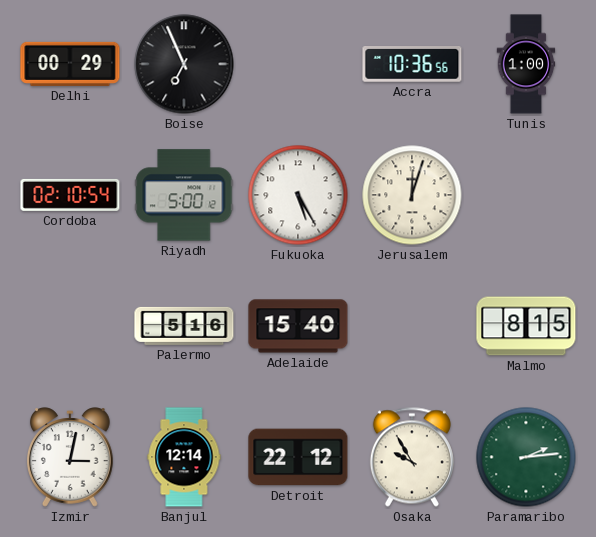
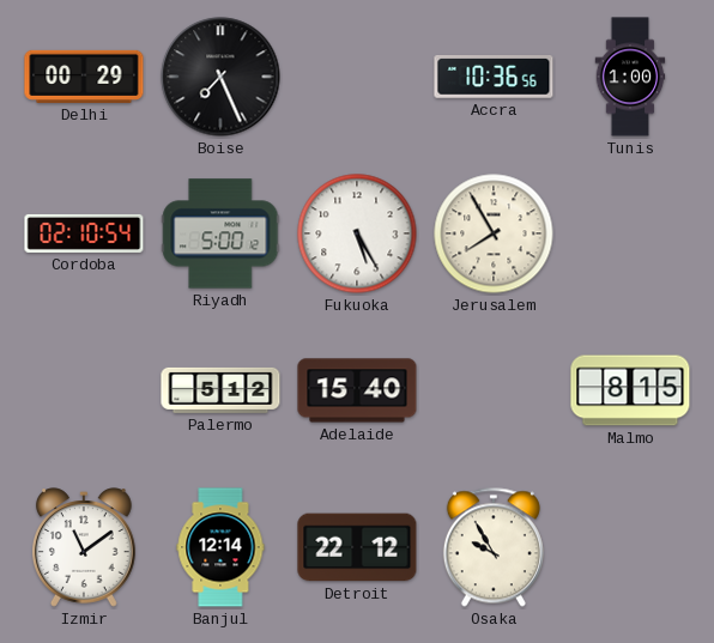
Boise: 6:56 -> 7:26 (220, 77)
Jerusalem: 12:03 -> 7:55 (494, 233)
Palermo: 5:16 -> 5:12 (220, 390)
Izmir: 3:02 -> 11:09 (84, 547)
Paramaribo: 2:14 -> none (526, 457)
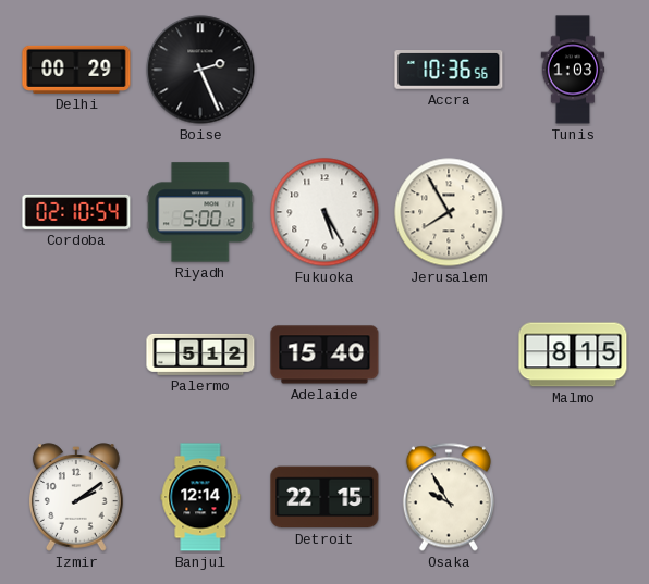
Boise: 7:26 -> 2:26 (200, 70)
Tunis: 1:00 -> 1:03 (573, 70)
Izmir: 11:09 -> 2:09 (76, 497)
Detroit: 22:12 -> 22:15 (324, 497)
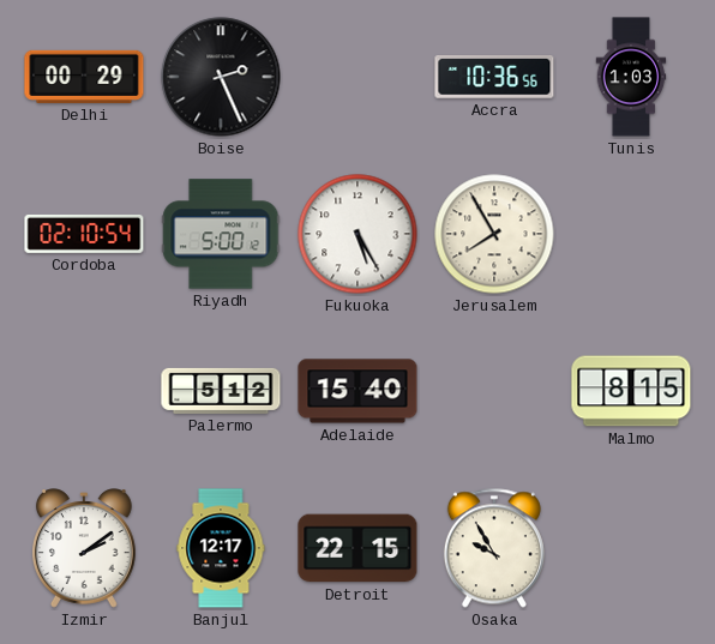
Banjul: 12:14 -> 12:17 (221, 548)
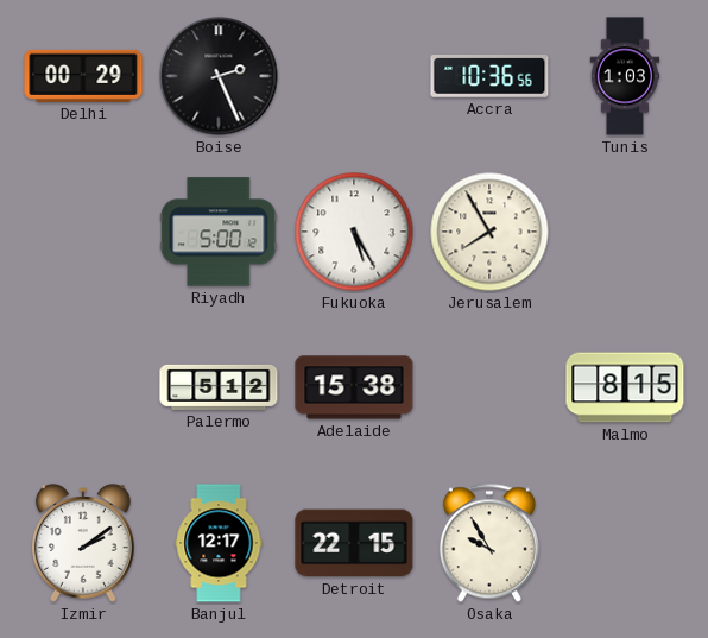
Cordoba: 02:10 -> none (84, 234)
Adelaide: 15:40 -> 15:38 (354, 387)
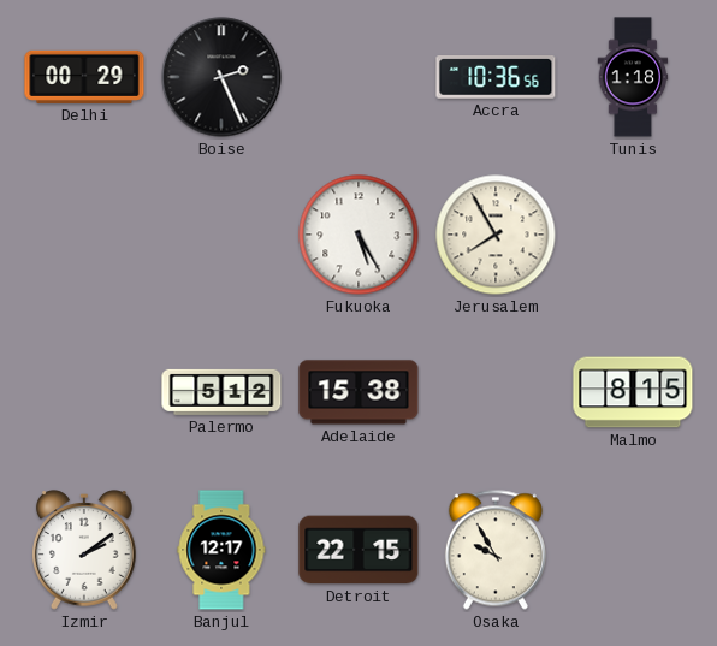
Tunis: 1:03 -> 1:18 (633, 77)
Riyadh: 5:00 -> none (219, 232)
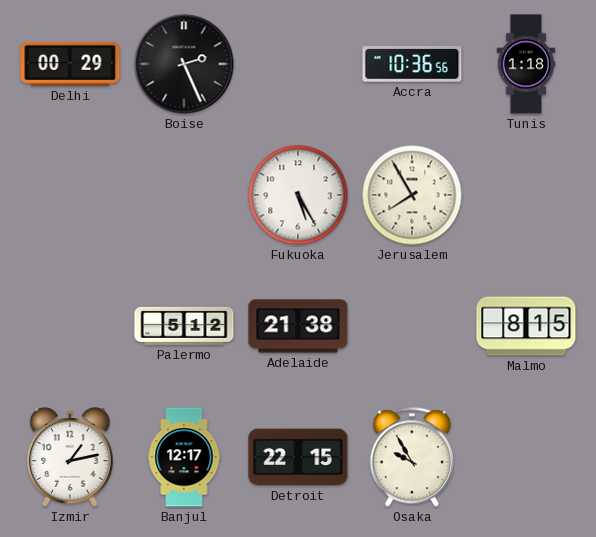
Adelaide: 15:38 -> 21:38 (298, 326)
Izmir: 2:09 -> 1:13 (70, 457)
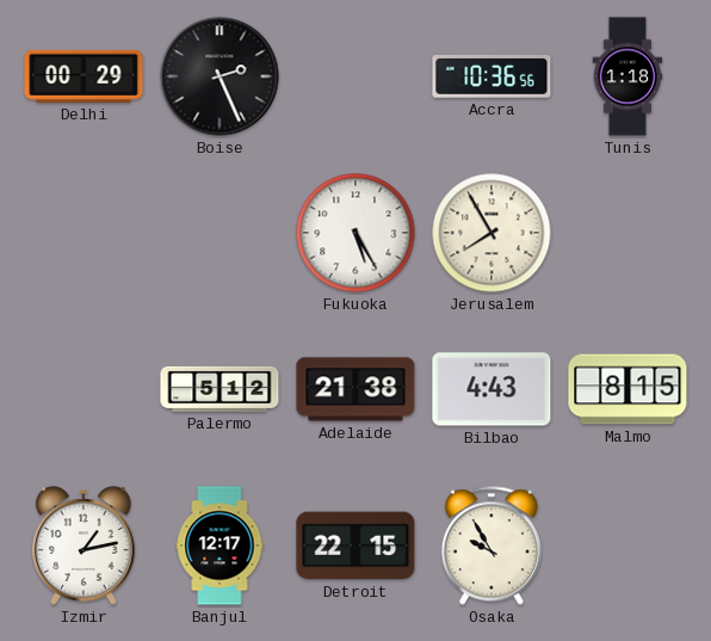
Bilbao: none -> 4:43 (491, 389)
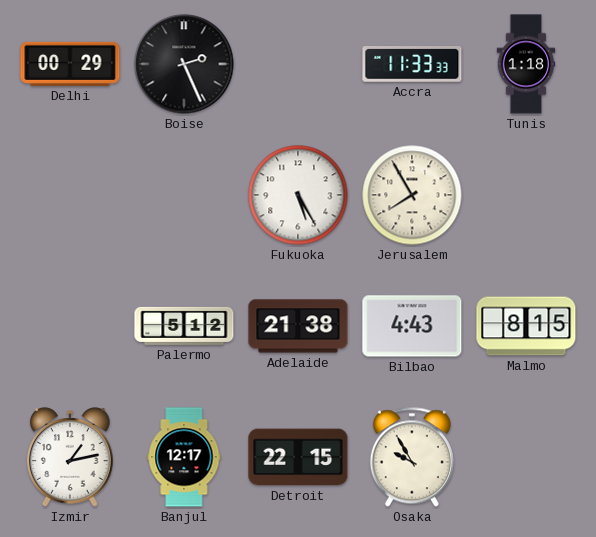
Accra: 10:36 -> 11:33 (412, 65)
